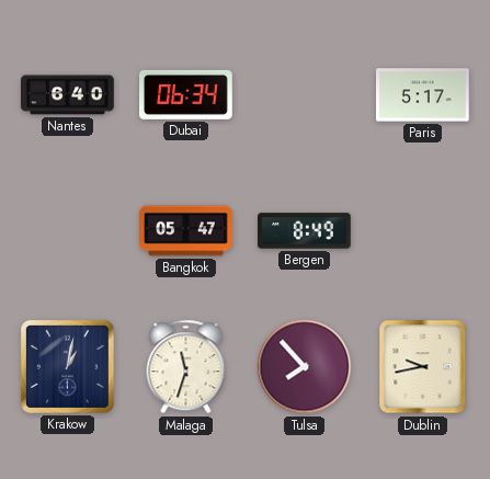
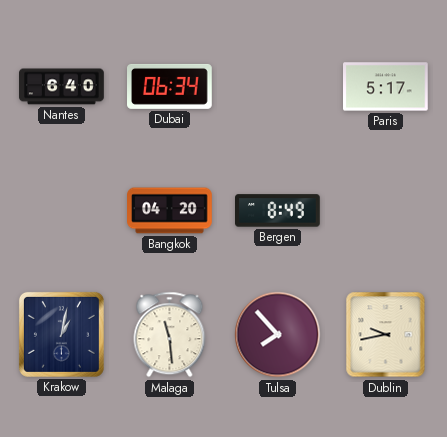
Bangkok: 05:47 -> 04:20 (170, 211)
Malaga: 11:33 -> 11:29 (170, 335)
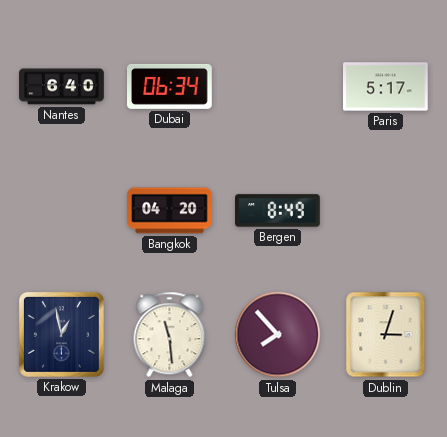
Krakow: 1:02 -> 12:58 (61, 334)
Dublin: 9:43 -> 3:03 (386, 335)
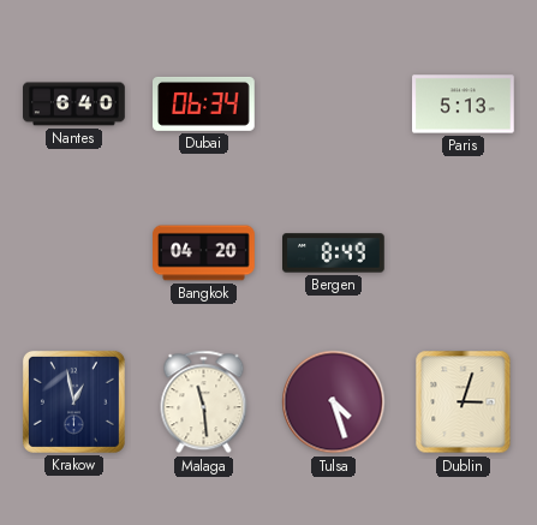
Paris: 5:17 -> 5:13 (464, 105)
Tulsa: 7:53 -> 4:27 (334, 402)
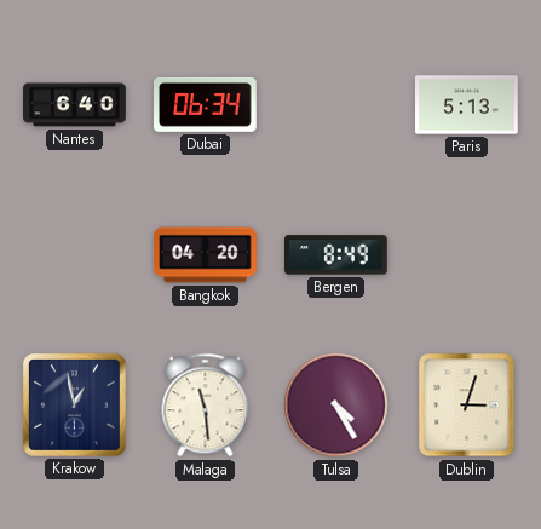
Tulsa: 4:27 -> 4:25 (336, 406)
